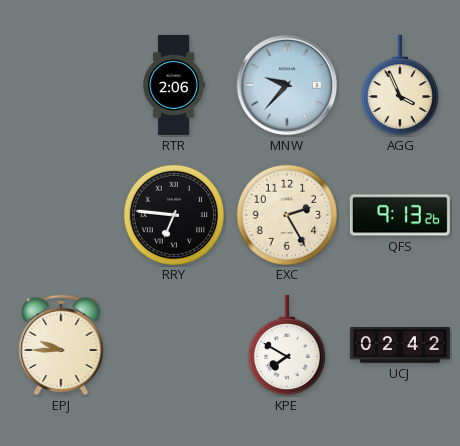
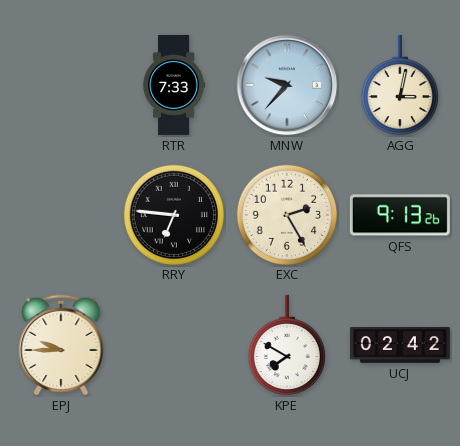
RTR: 2:06 -> 7:33 (174, 85)
AGG: 3:56 -> 3:02 (400, 85)
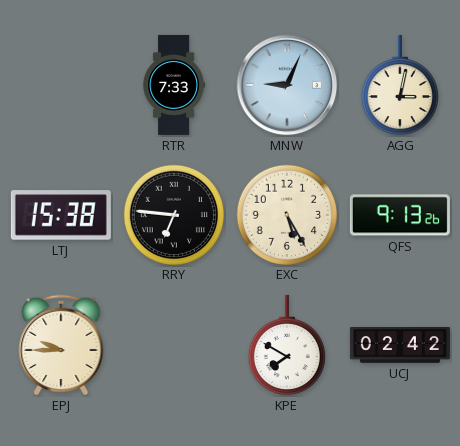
MNW: 9:37 -> 9:04 (287, 85)
LTJ: none -> 15:38 (61, 215)
EXC: 2:25 -> 5:25 (286, 214)
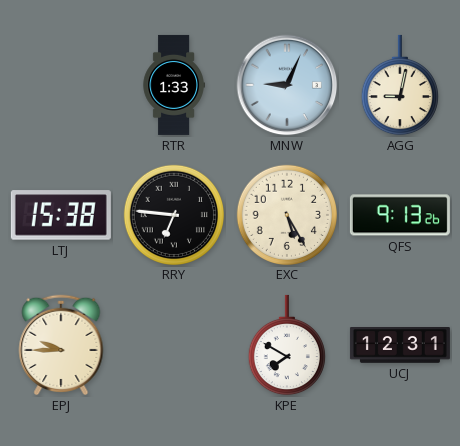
RTR: 7:33 -> 1:33 (174, 85)
AGG: 3:02 -> 9:02 (400, 85)
UCJ: 02:42 -> 12:31 (400, 345)
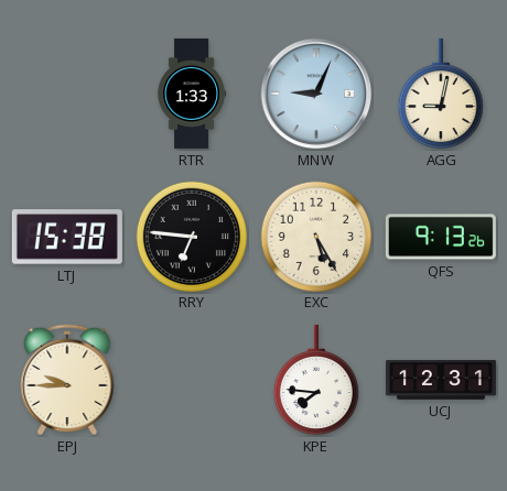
KPE: 7:50 -> 7:46 (316, 380)
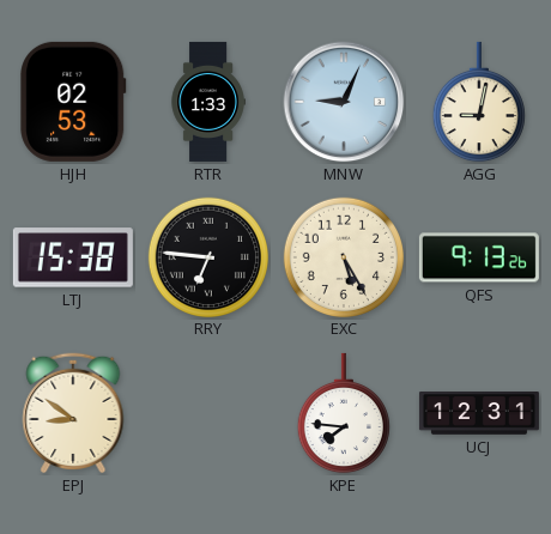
HJH: none -> 02:53 (73, 102)
EPJ: 9:45 -> 8:51 (73, 413)
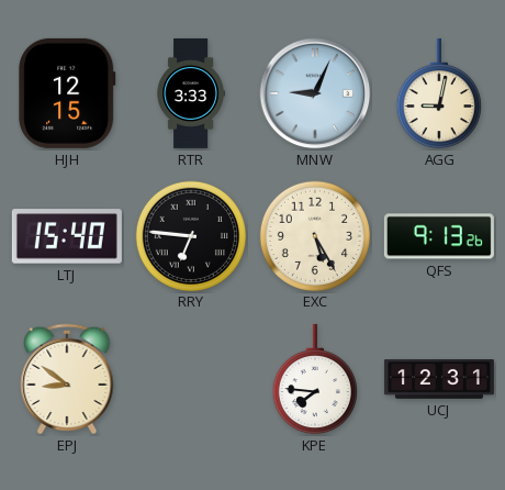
HJH: 02:53 -> 12:15 (67, 93)
RTR: 1:33 -> 3:33 (191, 93)
LTJ: 15:38 -> 15:40 (67, 236)
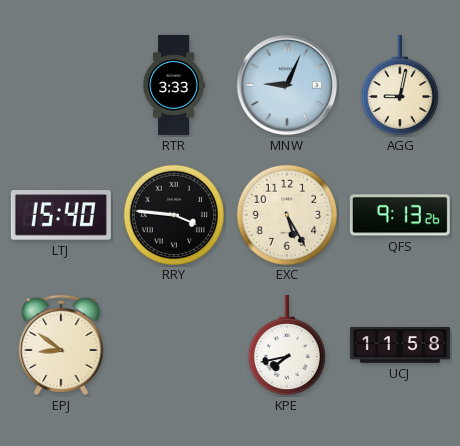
HJH: 12:15 -> none (67, 93)
RRY: 6:46 -> 3:46 (173, 214)
KPE: 7:46 -> 7:43 (287, 345)
UCJ: 12:31 -> 11:58 (400, 345)
